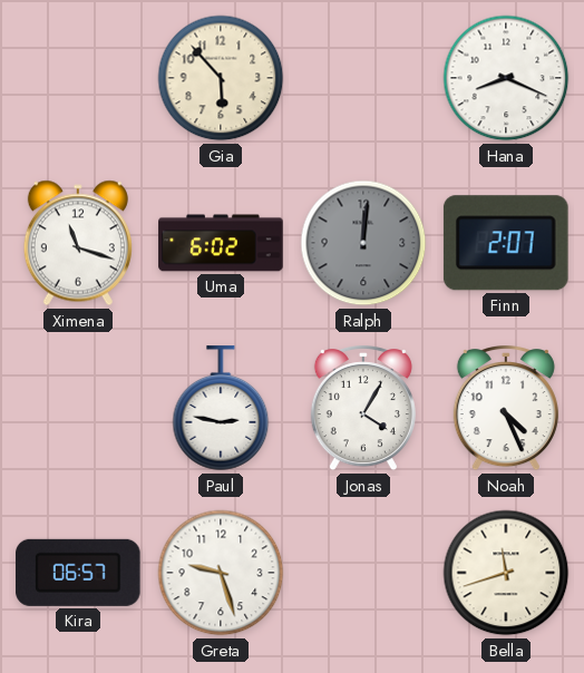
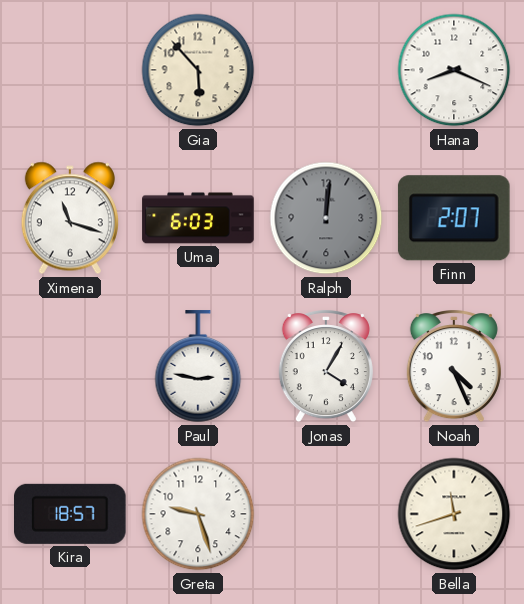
Uma: 6:02 -> 6:03 (198, 218)
Kira: 06:57 -> 18:57 (71, 514)
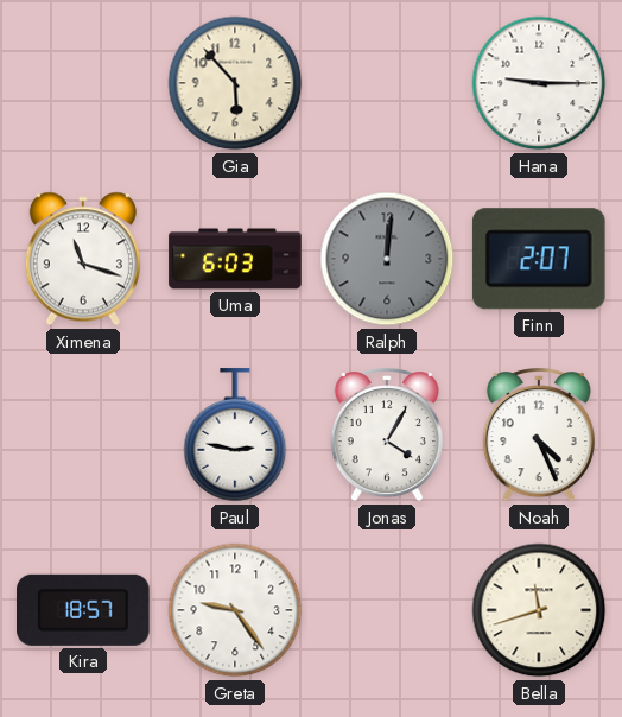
Hana: 8:19 -> 9:15 (539, 83)
Greta: 9:27 -> 9:24 (235, 610)
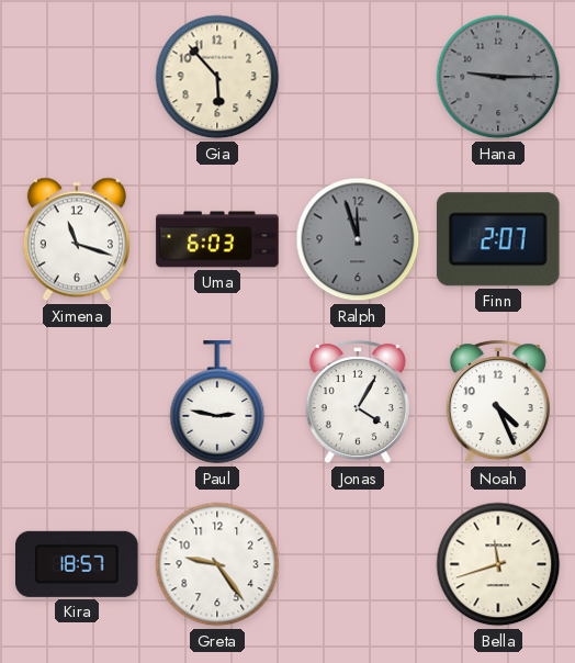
Hana dial: white -> grey (498, 77)
Ralph: 12:01 -> 11:57 (358, 239)
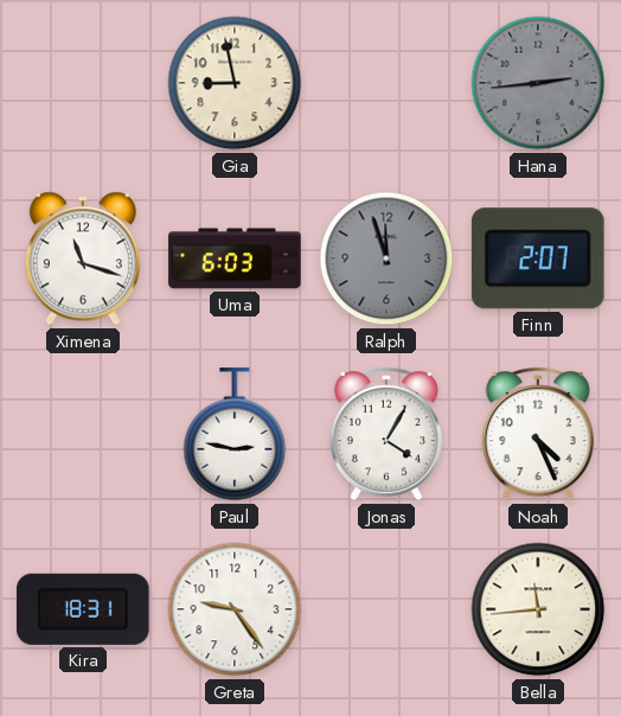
Gia: 5:53 -> 8:58 (235, 83)
Hana: 9:15 -> 2:44 (538, 83)
Kira: 18:57 -> 18:31 (84, 609)
Bella: 11:42 -> 11:44 (538, 609)
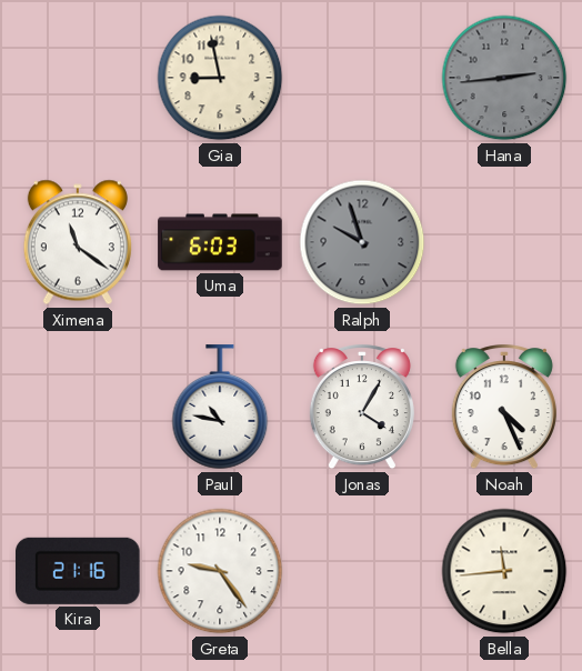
Ximena: 11:18 -> 11:21 (78, 242)
Ralph: 11:57 -> 9:57 (362, 242)
Finn: 2:07 -> none (538, 258)
Paul: 2:47 -> 10:47 (220, 408)
Kira: 18:31 -> 21:16 (79, 571)
